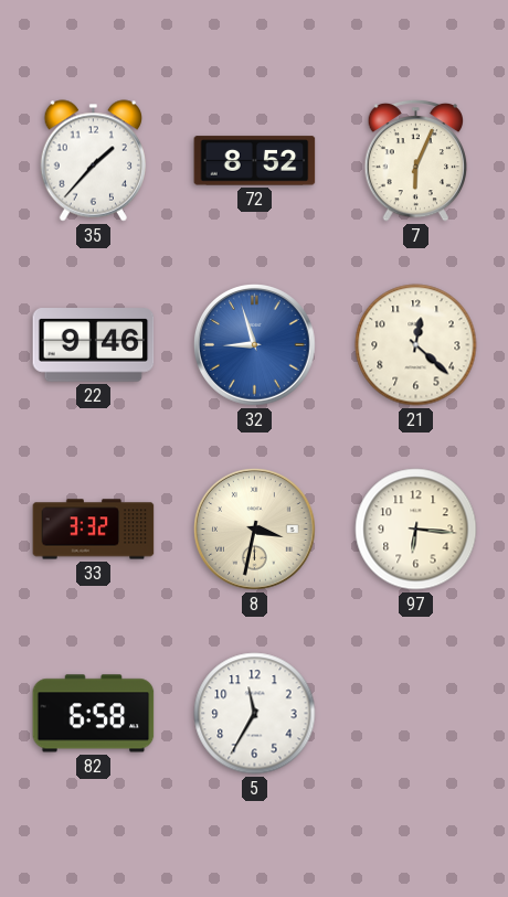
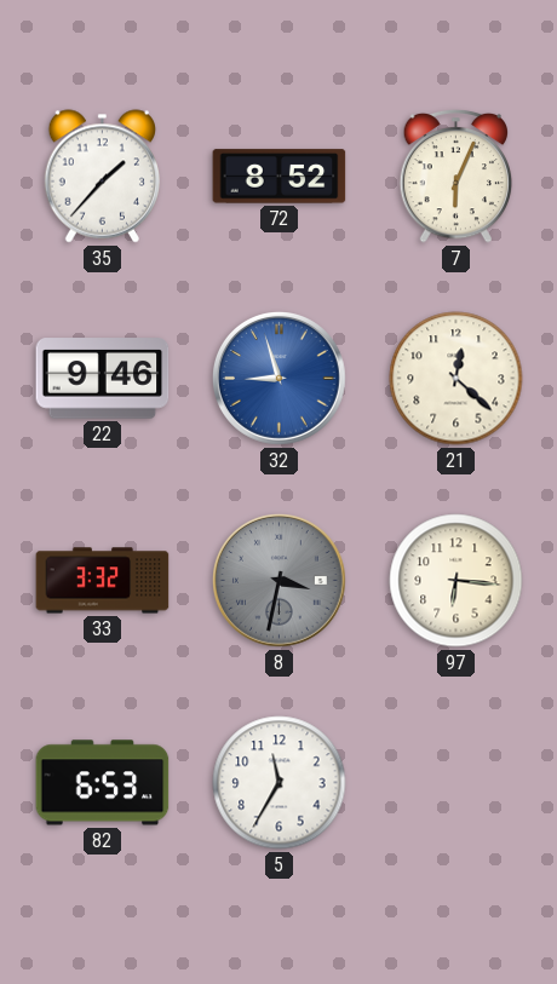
8 dial: cream -> grey (280, 581)
82: 6:58 -> 6:53 (103, 783)
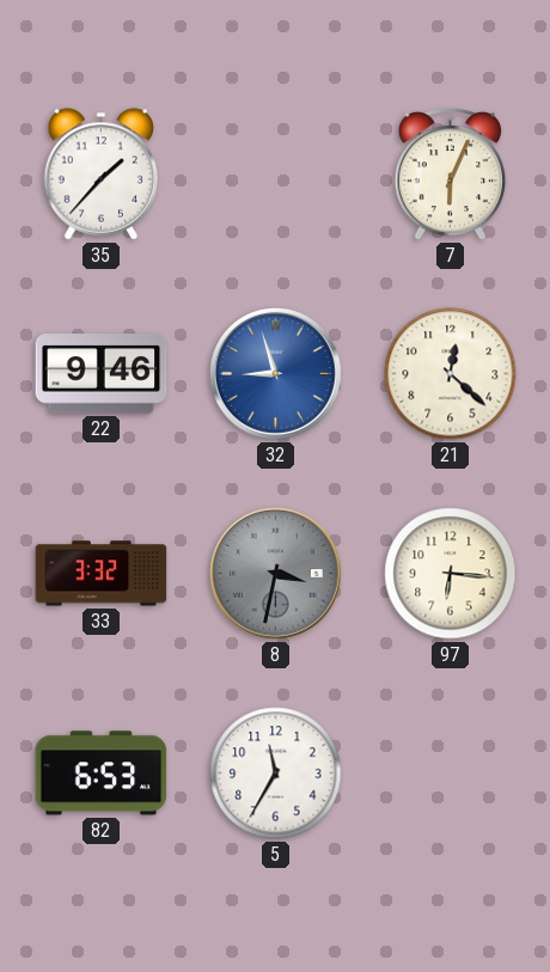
72: 8:52 -> none (280, 177)
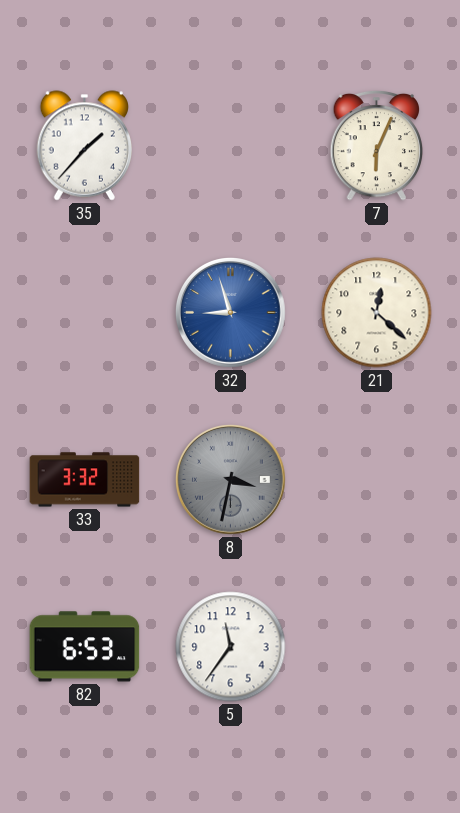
22: 9:46 -> none (102, 374)
97: 6:16 -> none (451, 574)
5: 11:35 -> 11:36 (231, 647)
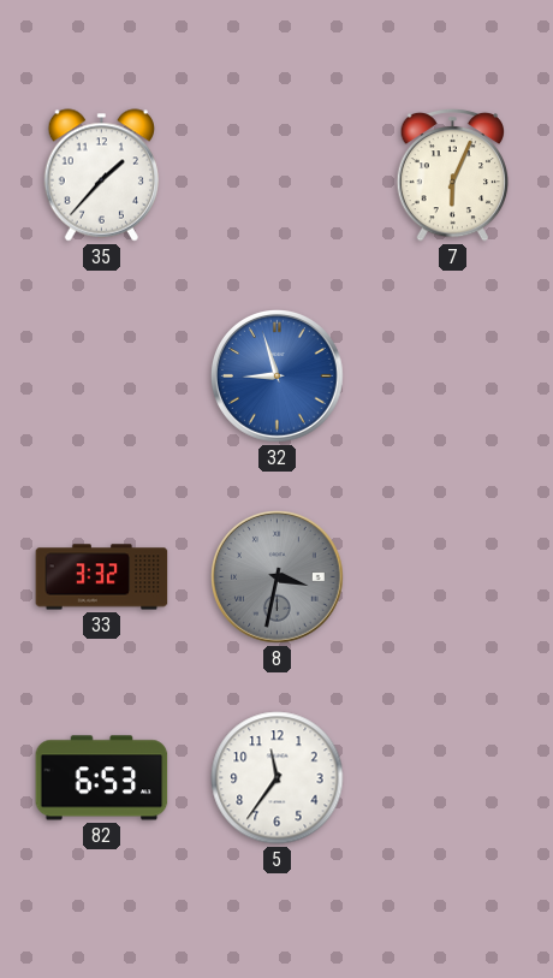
21: 12:22 -> none (377, 313)
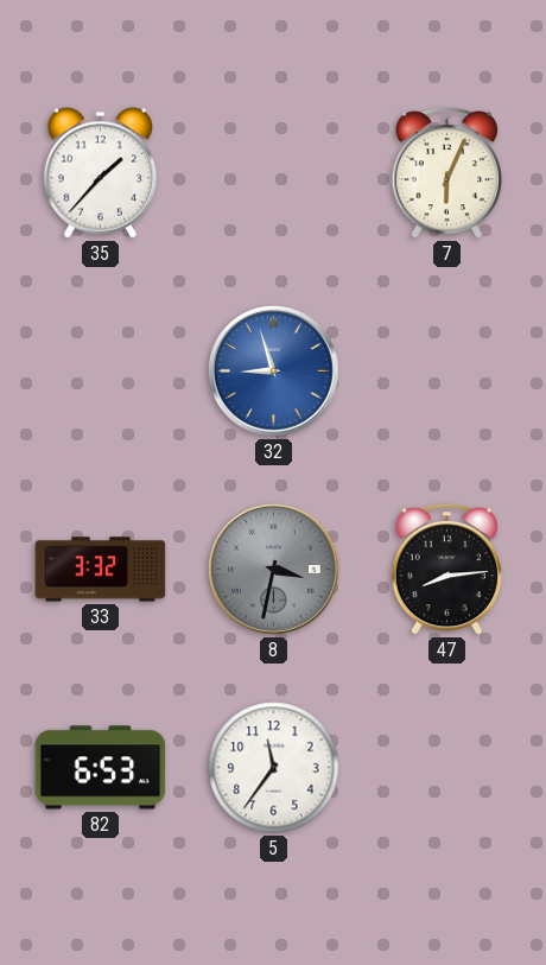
47: none -> 8:14 (447, 569)
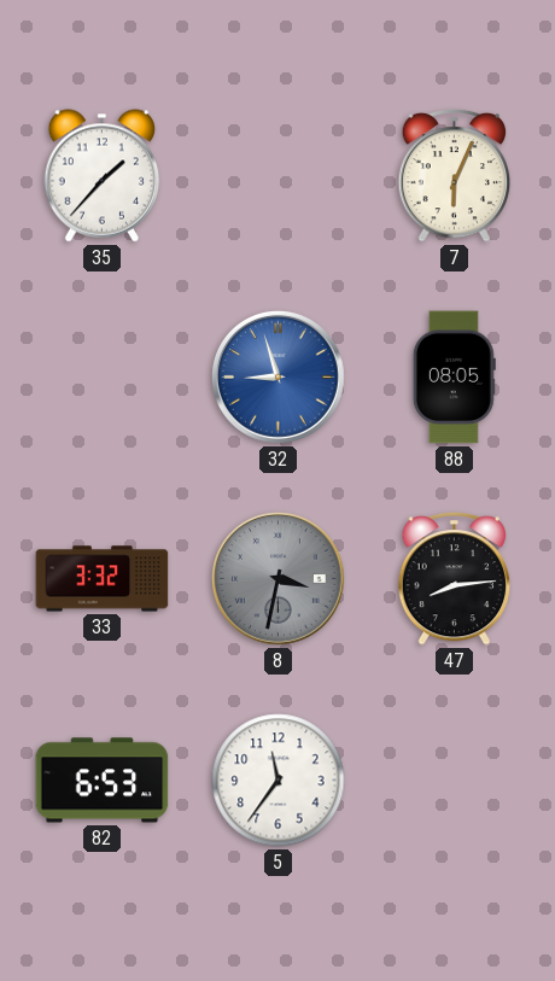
88: none -> 08:05 (454, 378)
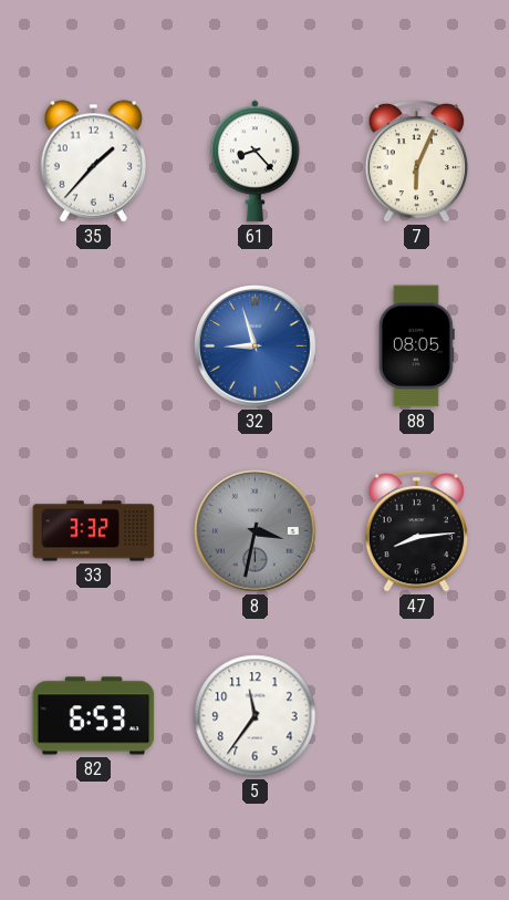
61: none -> 8:23 (254, 162)
